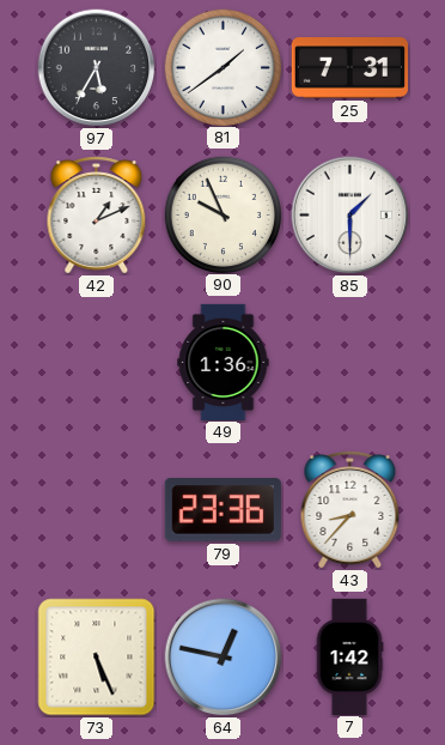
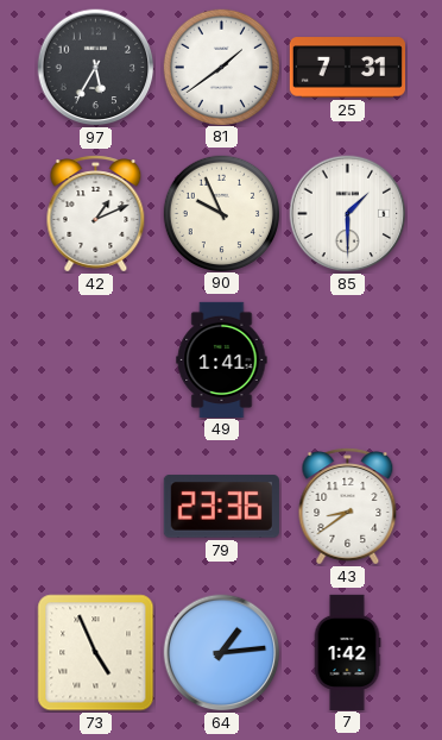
49: 1:36 -> 1:41 (222, 359)
43: 8:37 -> 8:39 (348, 507)
73: 5:26 -> 4:56 (96, 653)
64: 12:47 -> 1:14 (222, 653)
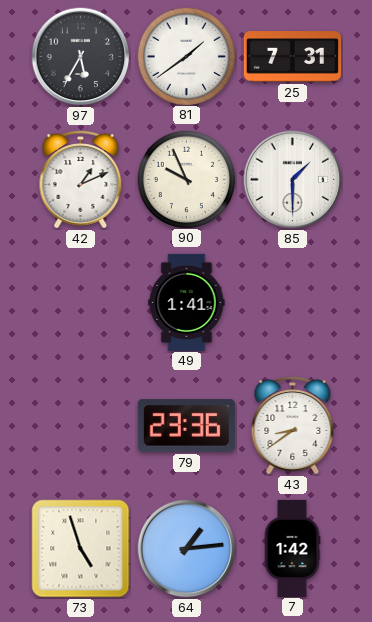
73: 4:56 -> 4:57 (81, 549)
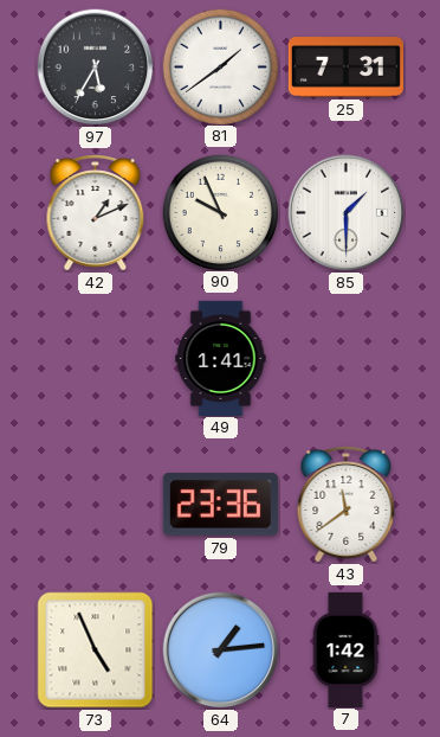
43: 8:39 -> 11:39 (347, 505)
73: 4:57 -> 4:56 (96, 651)
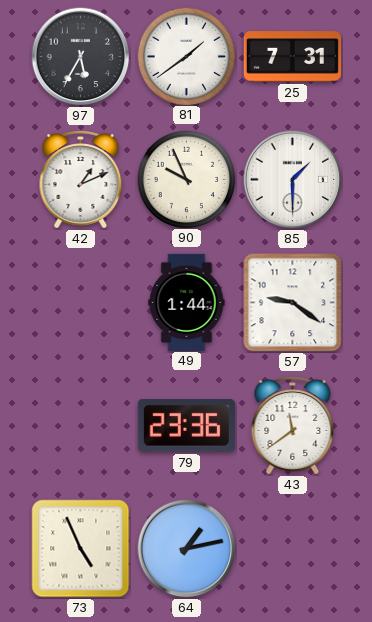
49: 1:41 -> 1:44 (187, 302)
57: none -> 9:21 (293, 303)
64: 1:14 -> 1:13 (187, 549)
7: 1:42 -> none (345, 649)
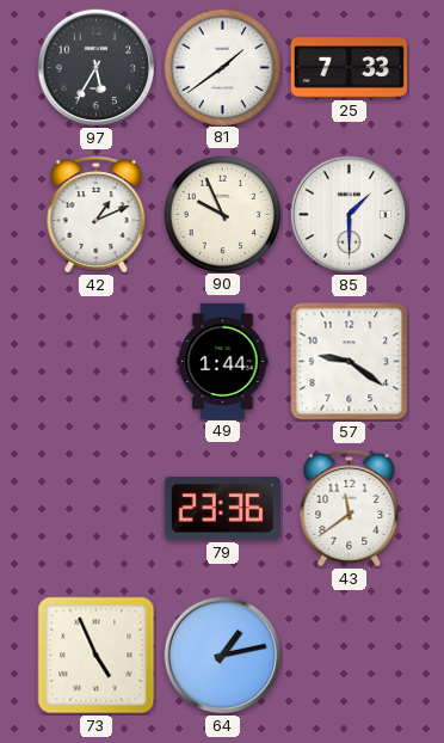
25: 7:31 -> 7:33 (349, 68)
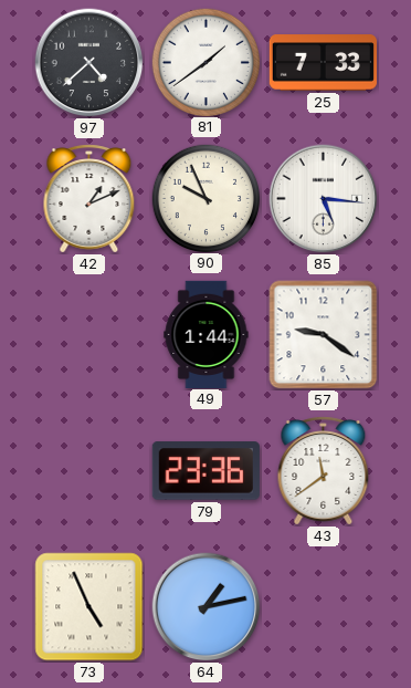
97: 5:35 -> 4:38 (89, 63)
85: 1:30 -> 5:16 (324, 199)
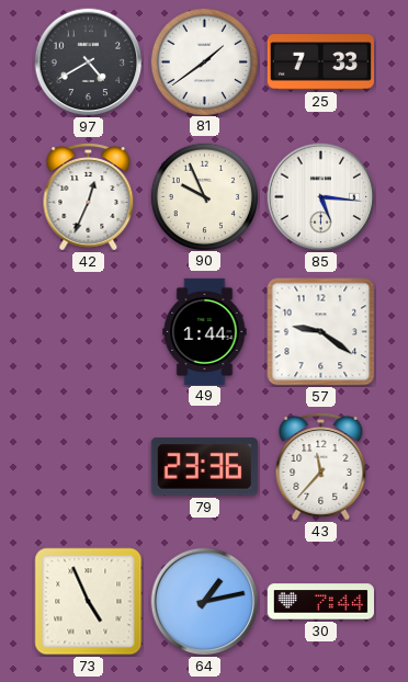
97: 4:38 -> 4:40 (89, 62)
42: 1:11 -> 12:34 (89, 197)
43: 11:39 -> 11:37 (321, 467)
30: none -> 7:44 (320, 602)
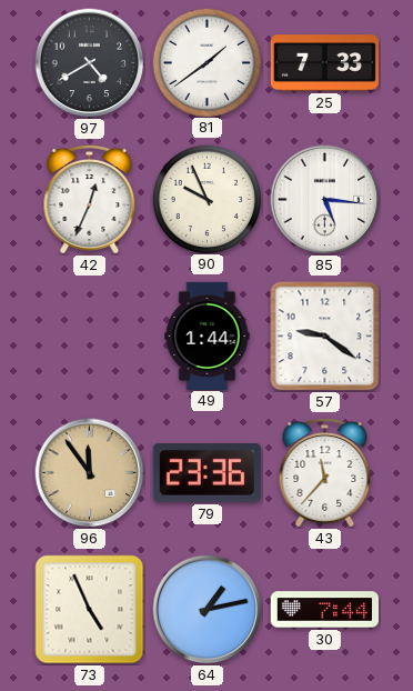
96: none -> 11:54 (90, 473)
